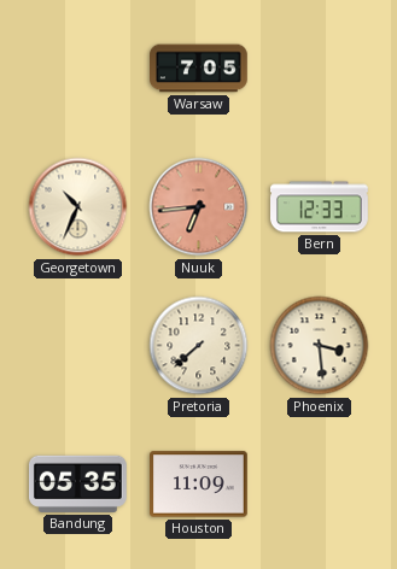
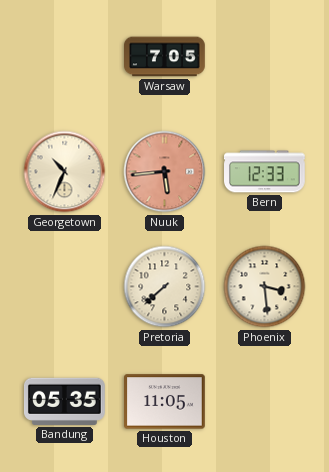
Nuuk: 6:44 -> 5:44 (165, 172)
Houston: 11:09 -> 11:05 (165, 402)
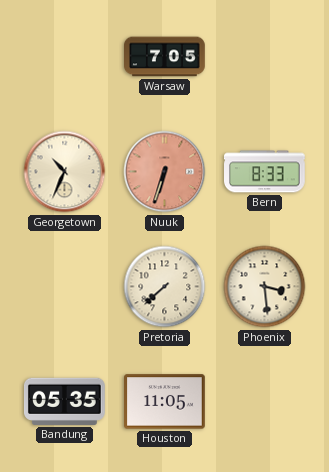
Nuuk: 5:44 -> 6:33 (165, 172)
Bern: 12:33 -> 8:33 (265, 172)
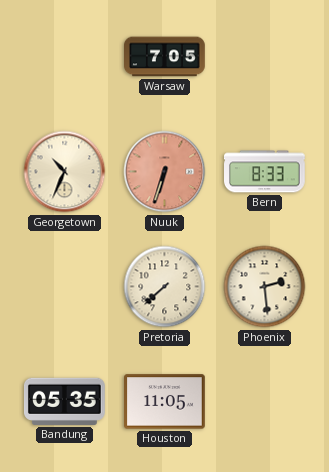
Phoenix: 3:29 -> 2:29 (265, 287)
